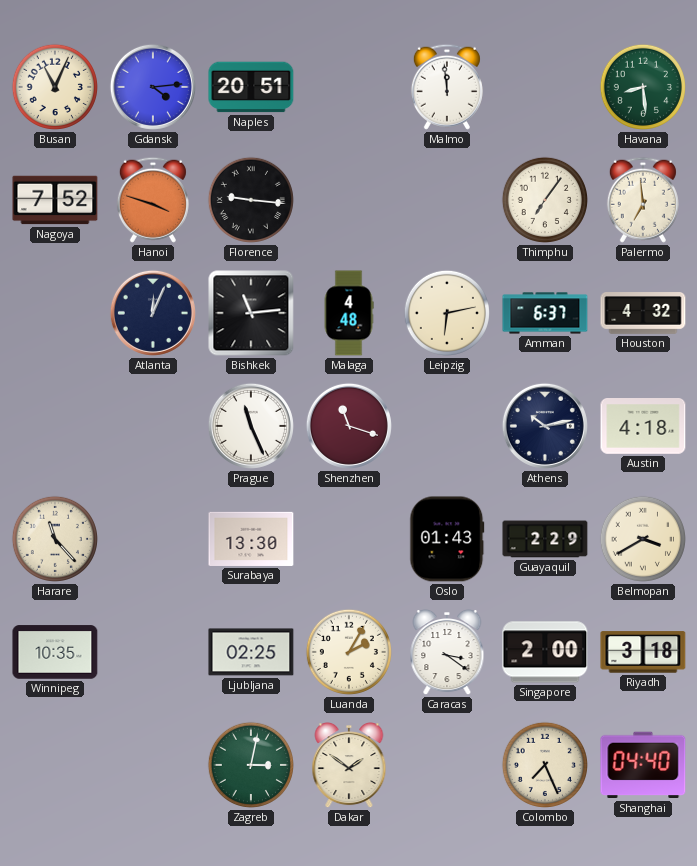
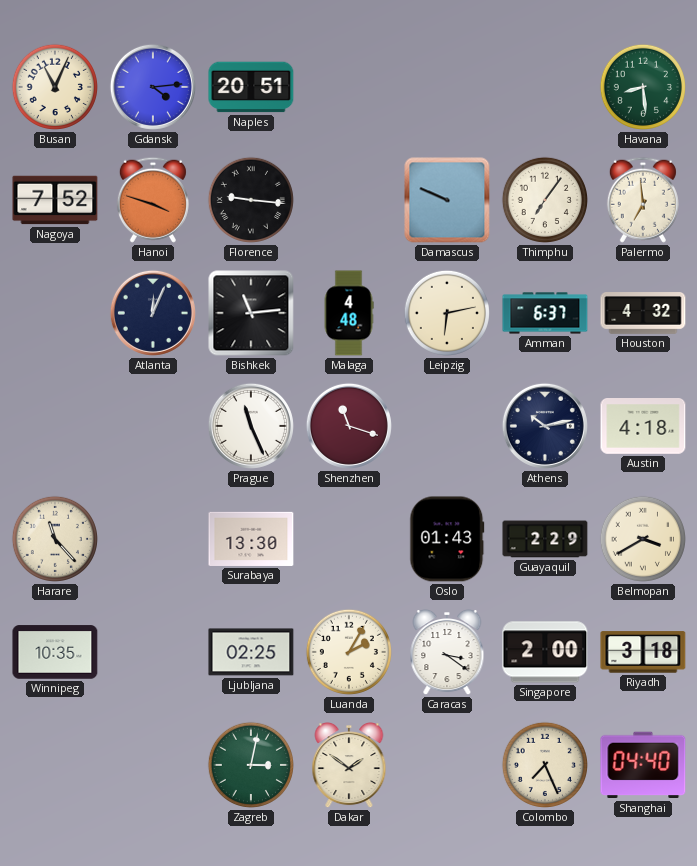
Malmo: 11:59 -> none (447, 87)
Damascus: none -> 9:49 (447, 200)
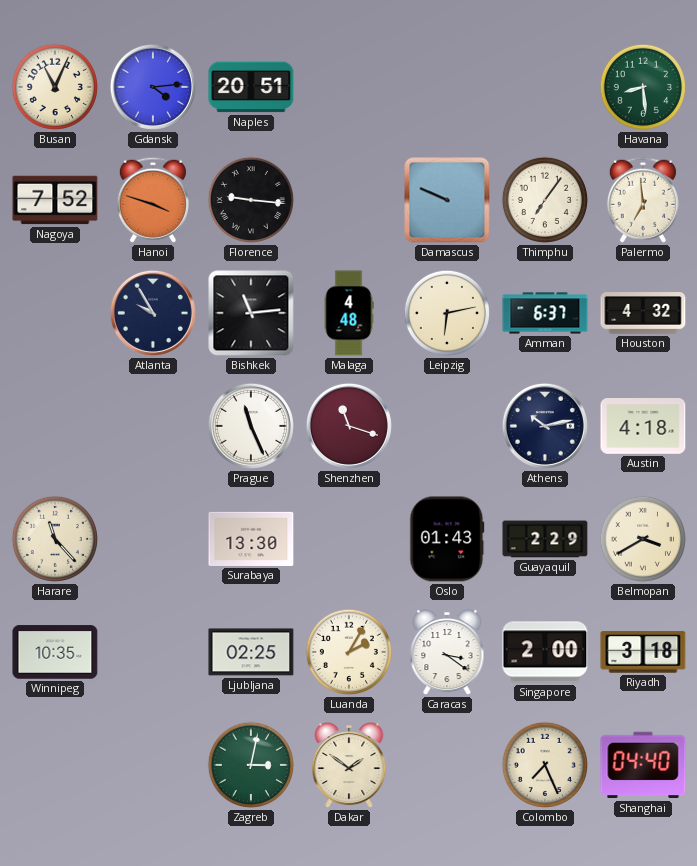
Atlanta: 12:04 -> 9:55 (153, 313)
